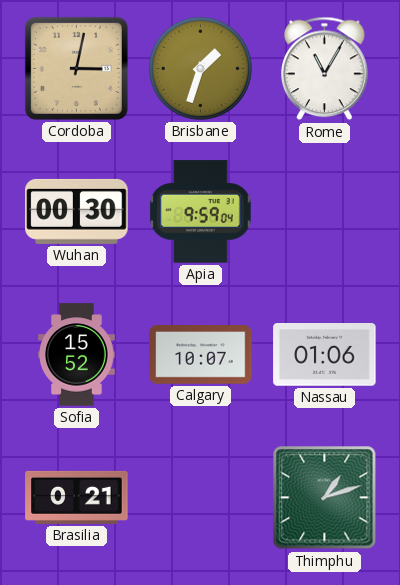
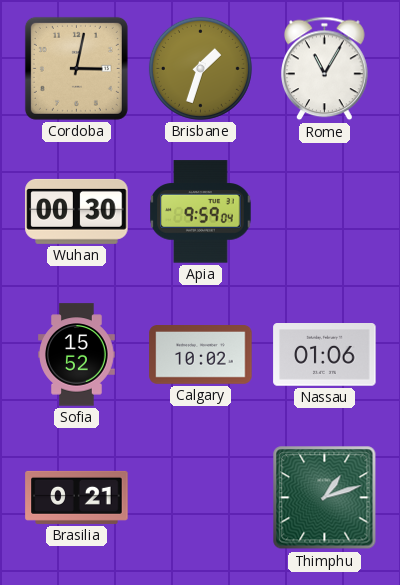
Calgary: 10:07 -> 10:02 (201, 355)
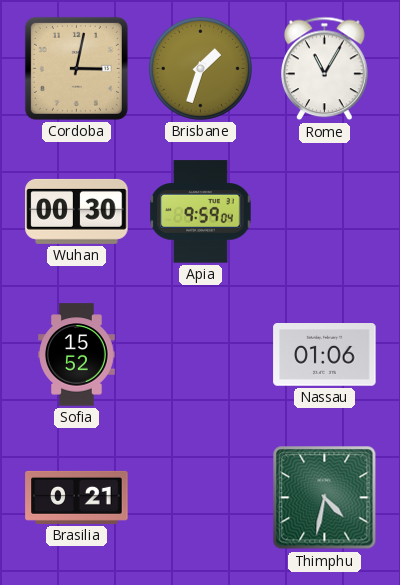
Calgary: 10:02 -> none (201, 355)
Thimphu: 1:12 -> 4:32 (325, 498)
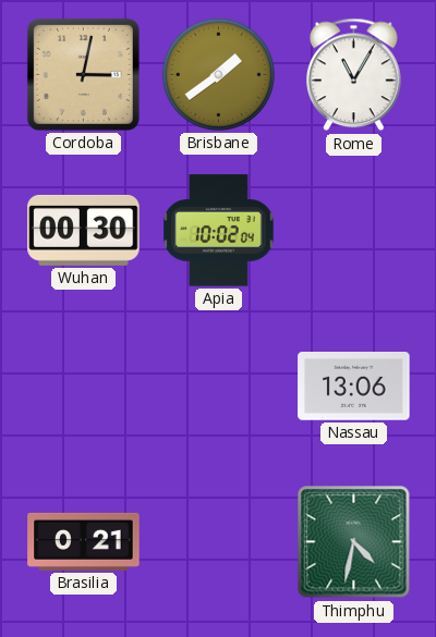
Brisbane: 1:33 -> 1:39 (218, 74)
Apia: 9:59 -> 10:02 (219, 231)
Sofia: 15:52 -> none (77, 355)
Nassau: 01:06 -> 13:06 (354, 387)
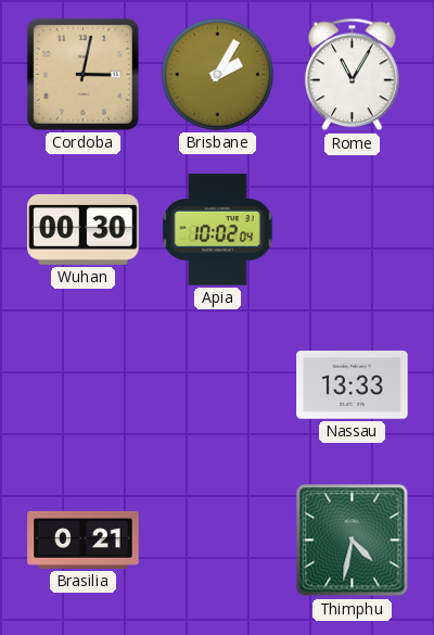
Brisbane: 1:39 -> 2:05 (217, 74)
Nassau: 13:06 -> 13:33 (353, 385)
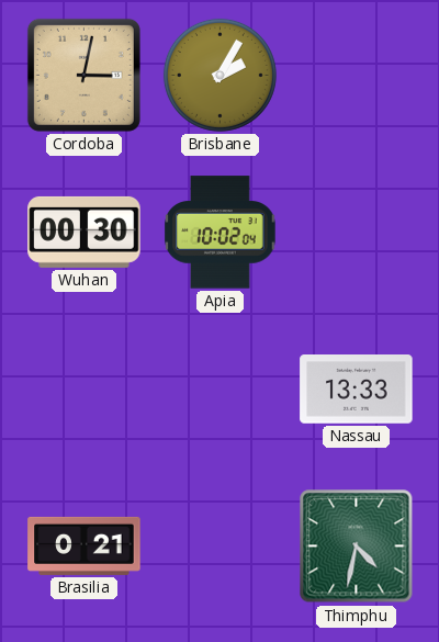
Rome: 11:05 -> none (353, 75)
